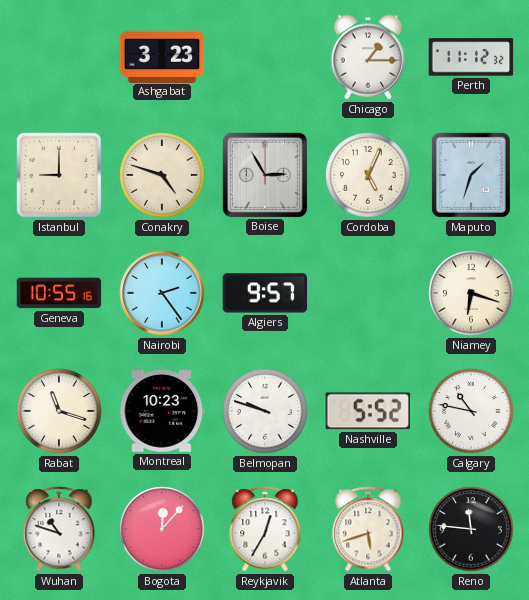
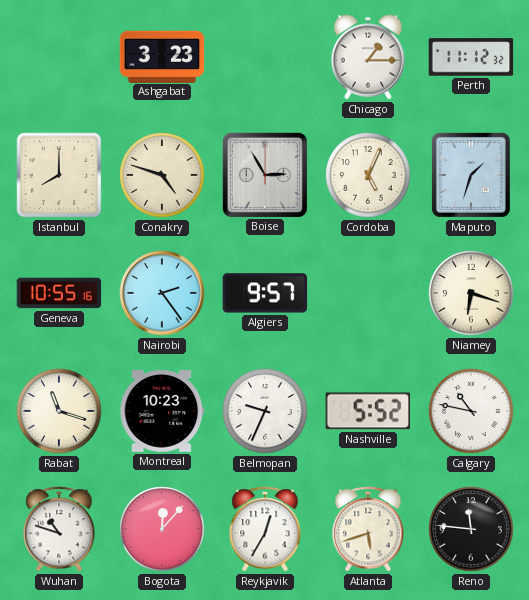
Istanbul: 9:00 -> 8:00 (59, 175)
Belmopan: 9:48 -> 9:34 (265, 411)
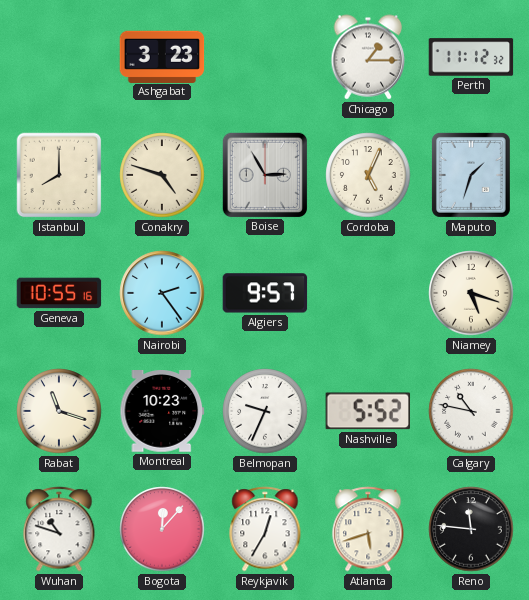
Niamey: 6:18 -> 5:18 (471, 293)
